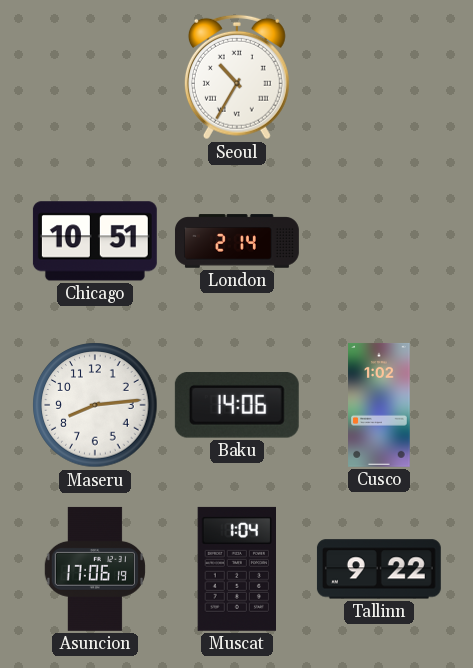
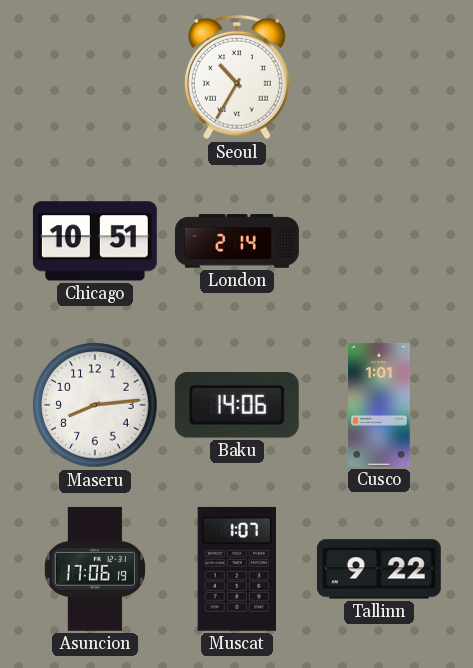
Cusco: 1:02 -> 1:01 (379, 405)
Muscat: 1:04 -> 1:07 (236, 569)
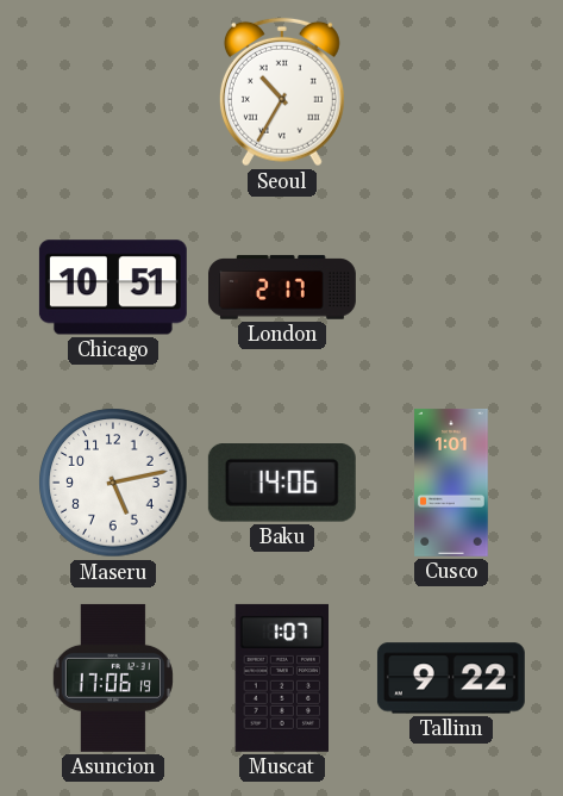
London: 2:14 -> 2:17 (282, 287)
Maseru: 8:14 -> 5:13 (113, 483)
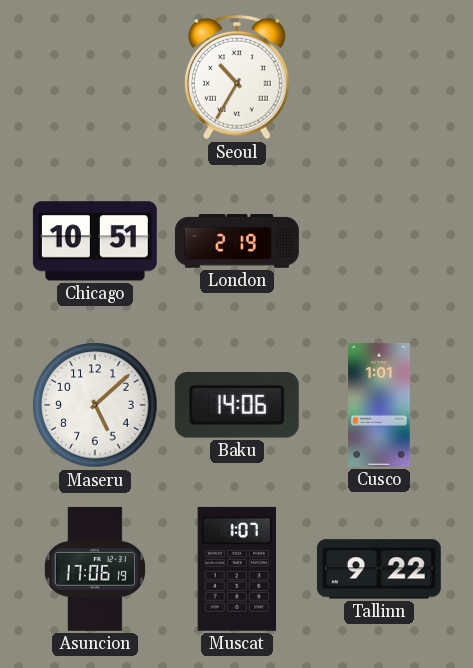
London: 2:17 -> 2:19 (237, 241)
Maseru: 5:13 -> 5:08 (95, 405)
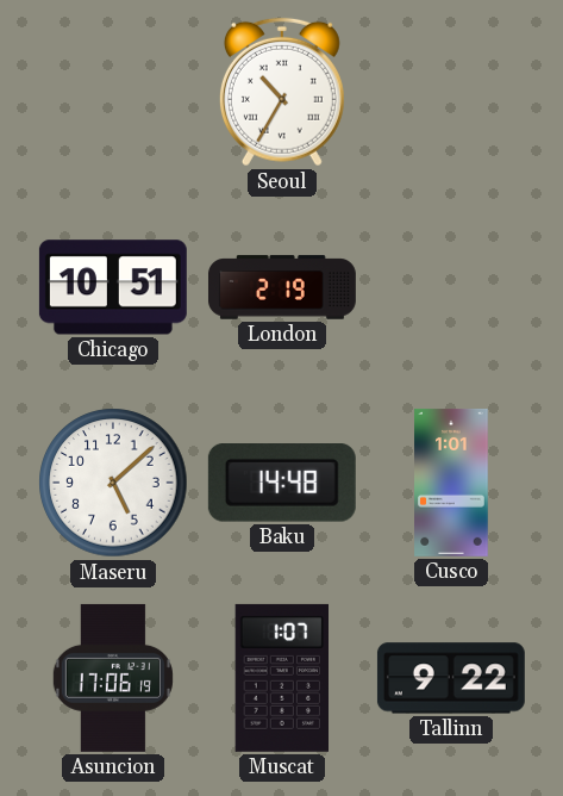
Baku: 14:06 -> 14:48 (282, 484)
